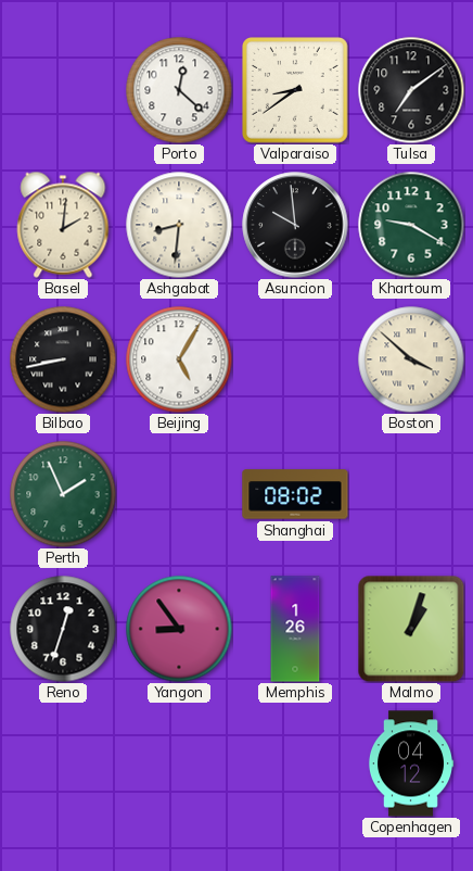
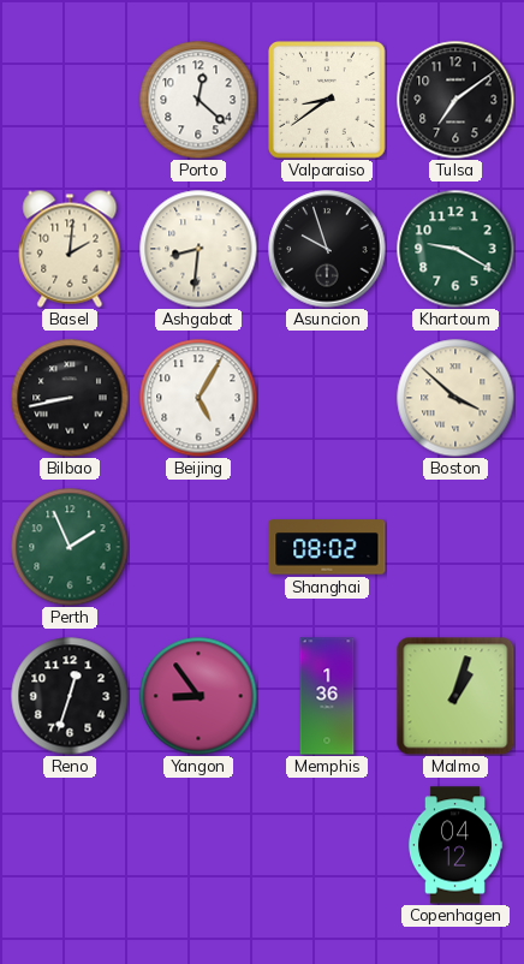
Asuncion: 9:59 -> 9:57 (327, 249)
Memphis: 1:26 -> 1:36 (327, 696)
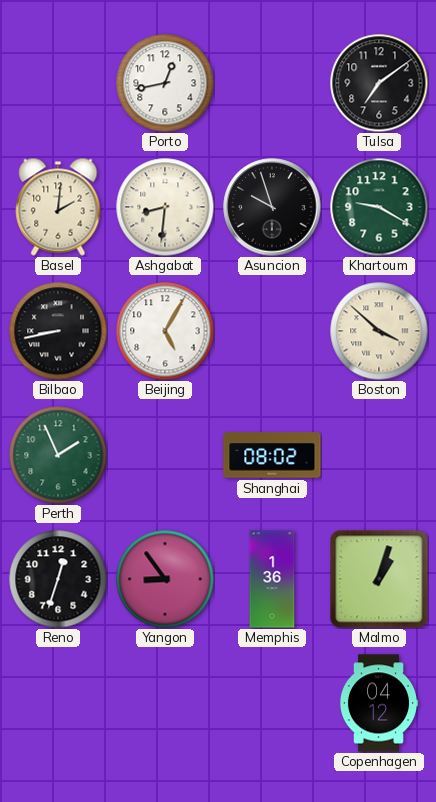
Porto: 12:22 -> 12:43 (165, 83)
Valparaiso: 8:39 -> none (328, 101)
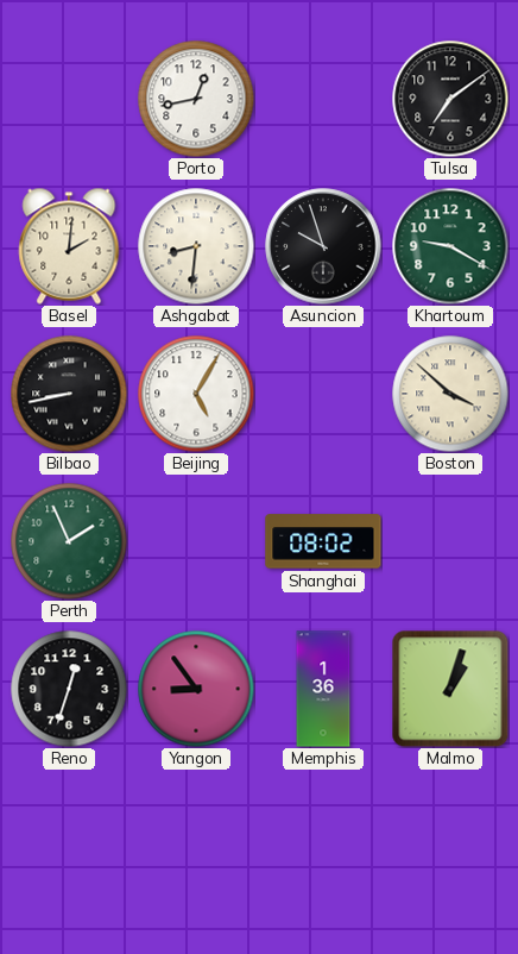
Copenhagen: 04:12 -> none (379, 703)
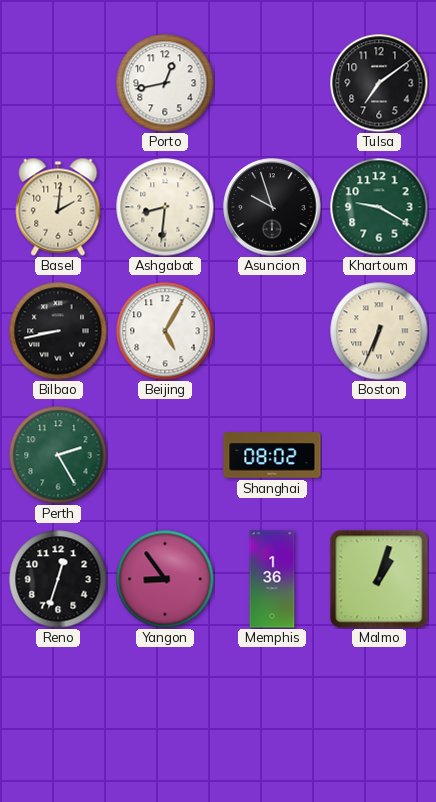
Boston: 3:52 -> 6:34 (379, 331)
Perth: 1:56 -> 2:25 (58, 455)
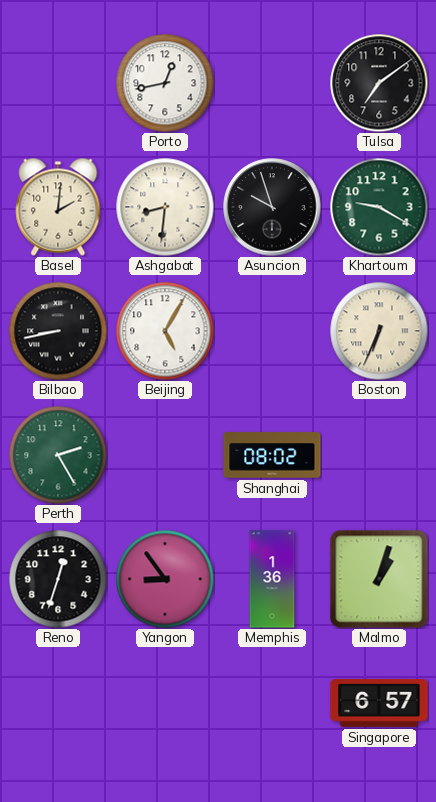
Singapore: none -> 6:57 (379, 703)
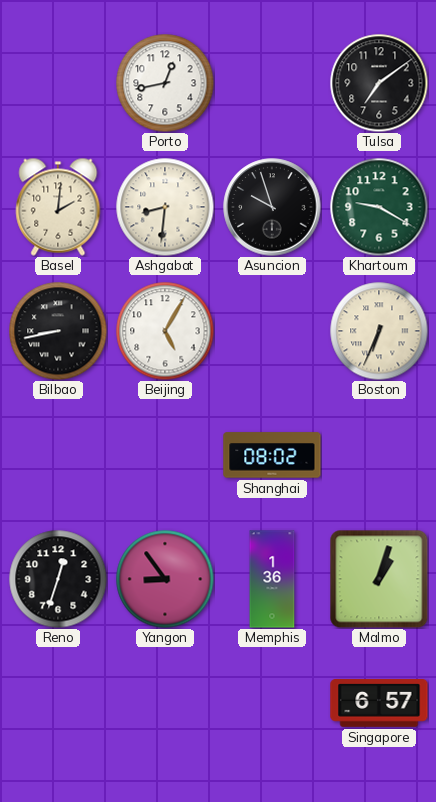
Perth: 2:25 -> none (58, 455)
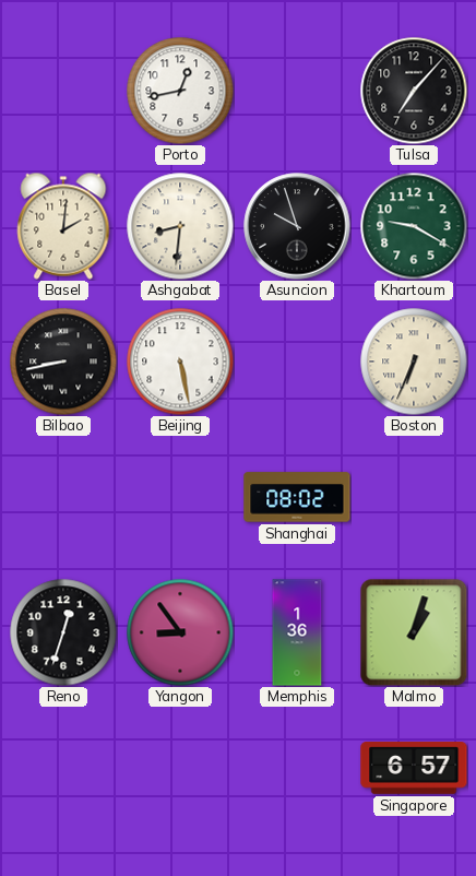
Tulsa: 7:09 -> 7:07 (414, 91)
Beijing: 5:05 -> 5:28 (180, 362)
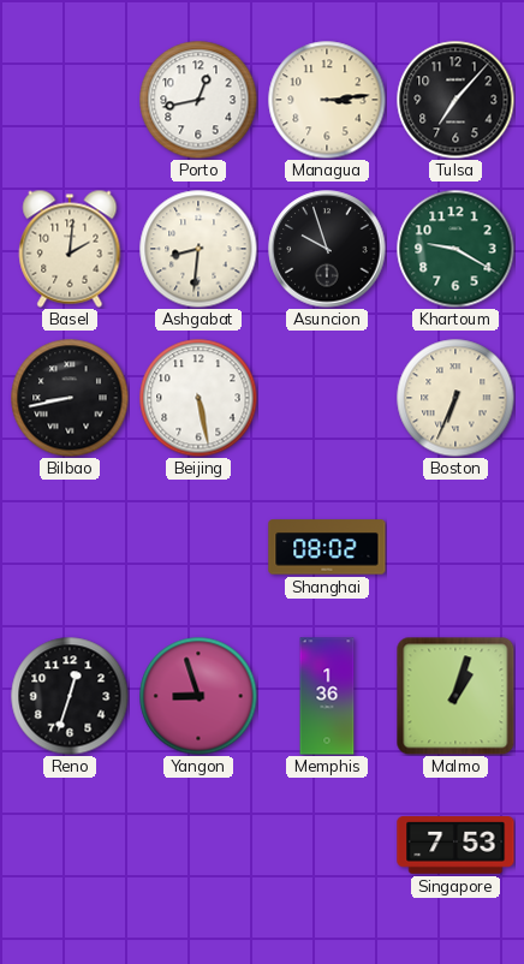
Managua: none -> 3:14 (327, 100)
Yangon: 8:54 -> 8:57 (198, 696)
Singapore: 6:57 -> 7:53 (455, 845)
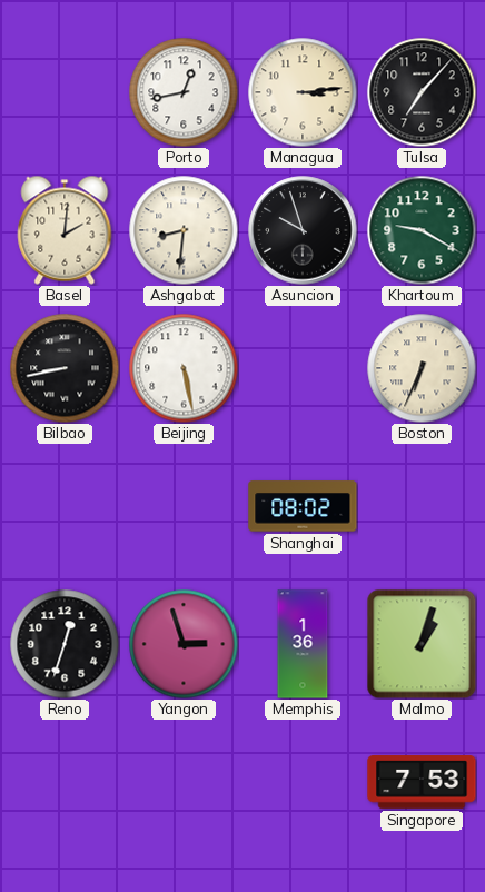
Yangon: 8:57 -> 2:57 (184, 644)
